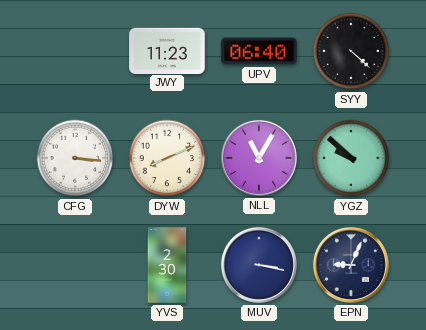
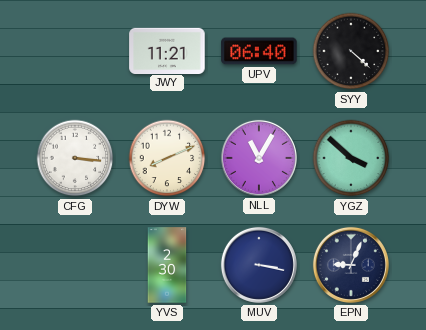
JWY: 11:23 -> 11:21 (167, 50)
YGZ: 9:52 -> 3:52 (351, 158)
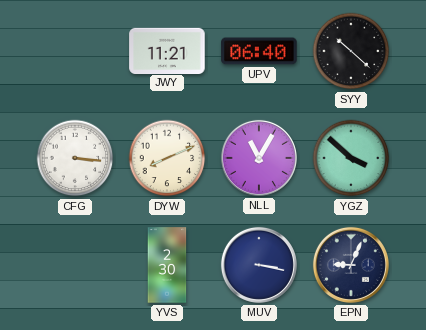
SYY: 4:22 -> 10:22 (351, 51)
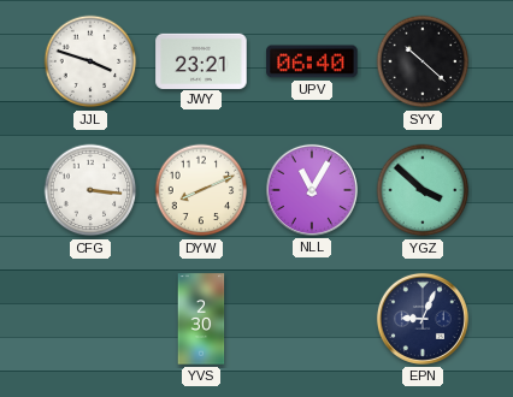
JJL: none -> 3:48 (90, 61)
JWY: 11:21 -> 23:21 (201, 60)
MUV: 3:17 -> none (259, 265)
